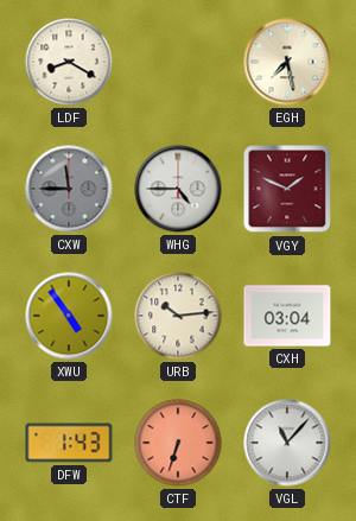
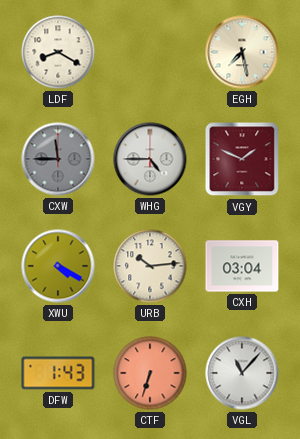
XWU: 4:54 -> 4:20 (58, 266)
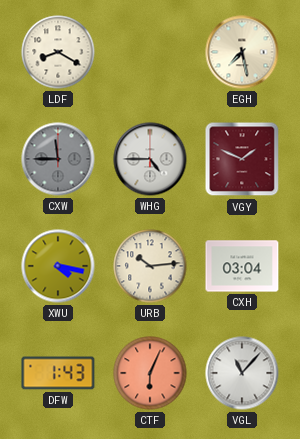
XWU: 4:20 -> 4:17 (58, 266)
CTF: 6:33 -> 6:04 (150, 373)
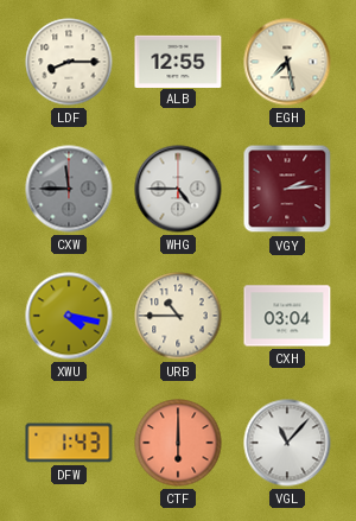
LDF: 8:20 -> 8:15 (69, 62)
ALB: none -> 12:55 (178, 61)
VGY: 1:49 -> 2:14 (287, 189)
URB: 10:14 -> 10:45 (178, 316)
CTF: 6:04 -> 6:00 (178, 443)
